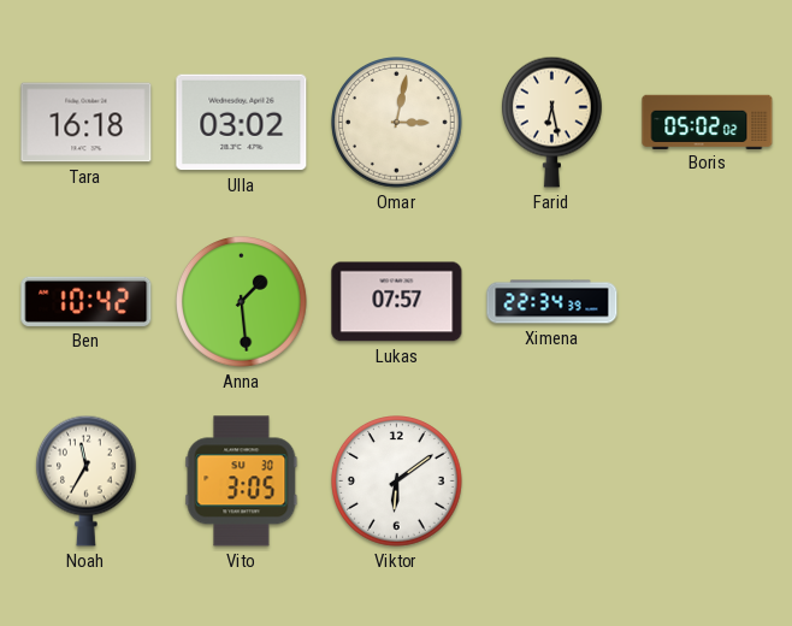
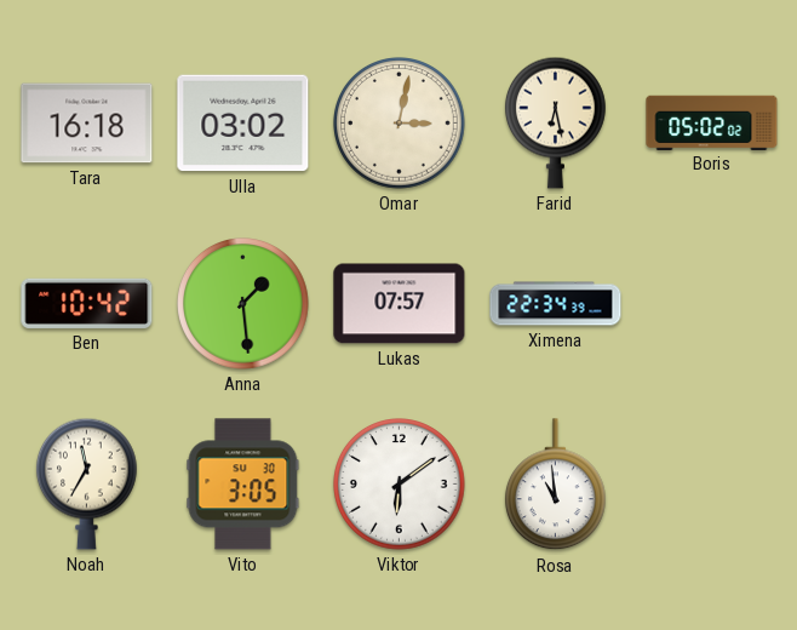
Rosa: none -> 10:59 (555, 485)
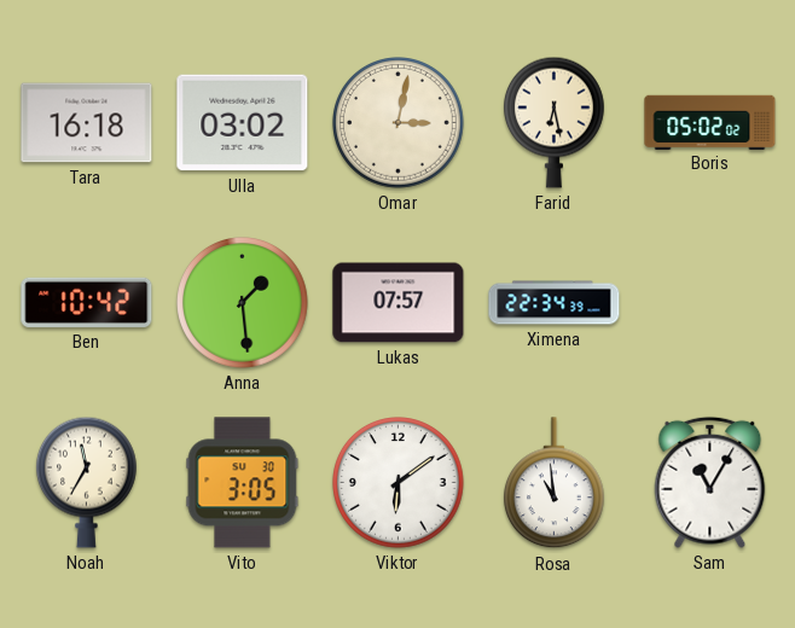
Sam: none -> 11:05 (710, 482)
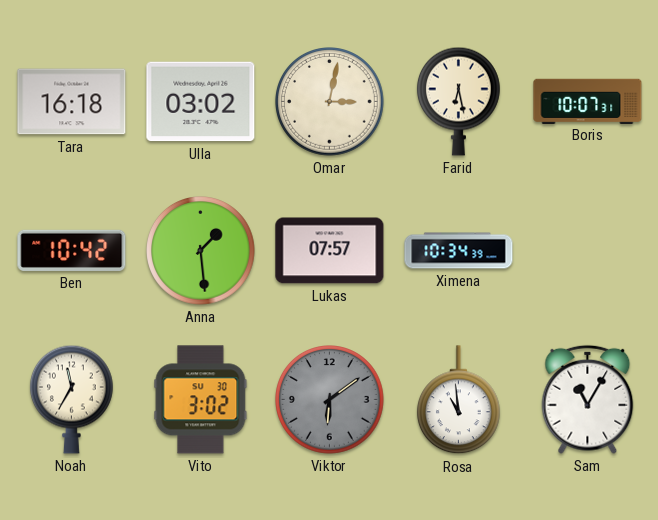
Boris: 05:02 -> 10:07 (588, 101)
Ximena: 22:34 -> 10:34 (459, 251)
Vito: 3:05 -> 3:02 (201, 400)
Viktor dial: white -> grey (330, 400)
